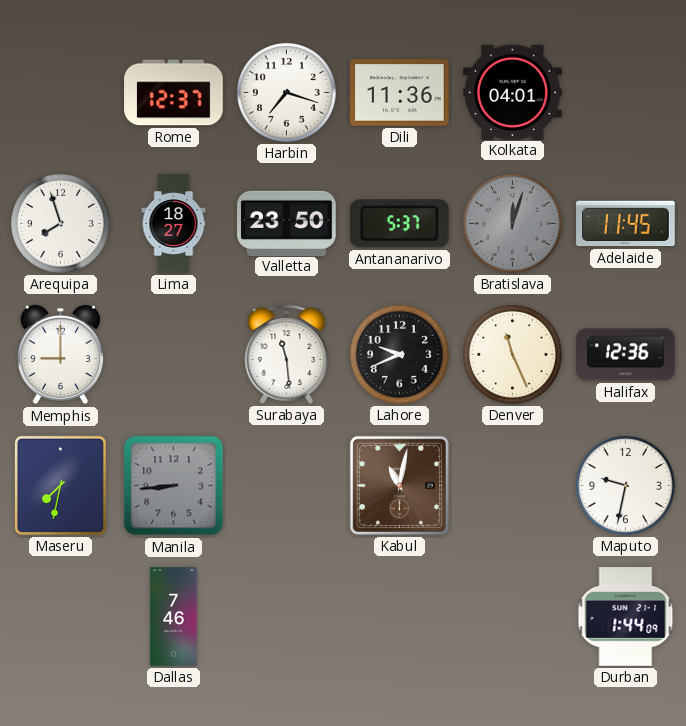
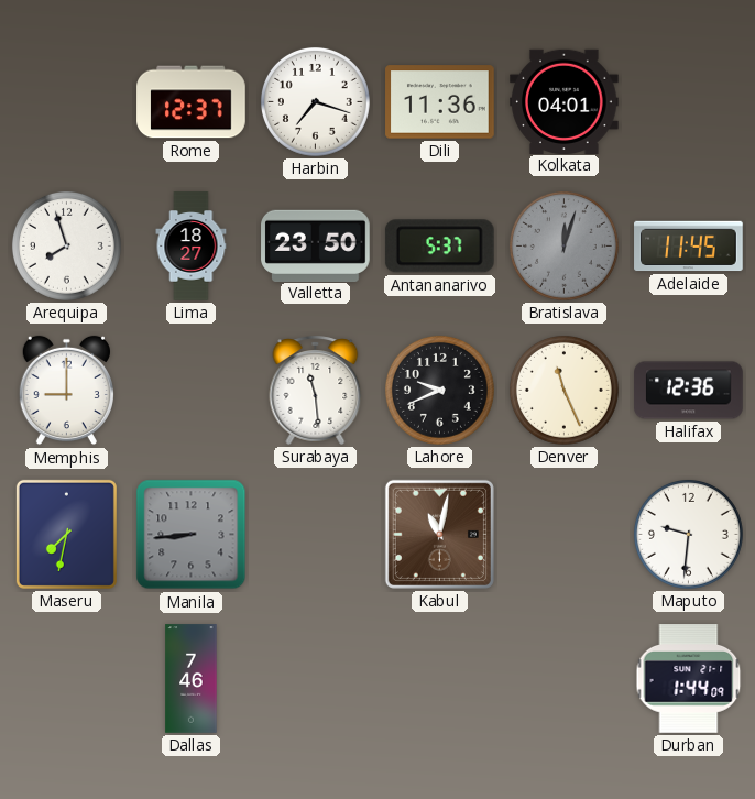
Maputo: 9:32 -> 9:31 (688, 534)
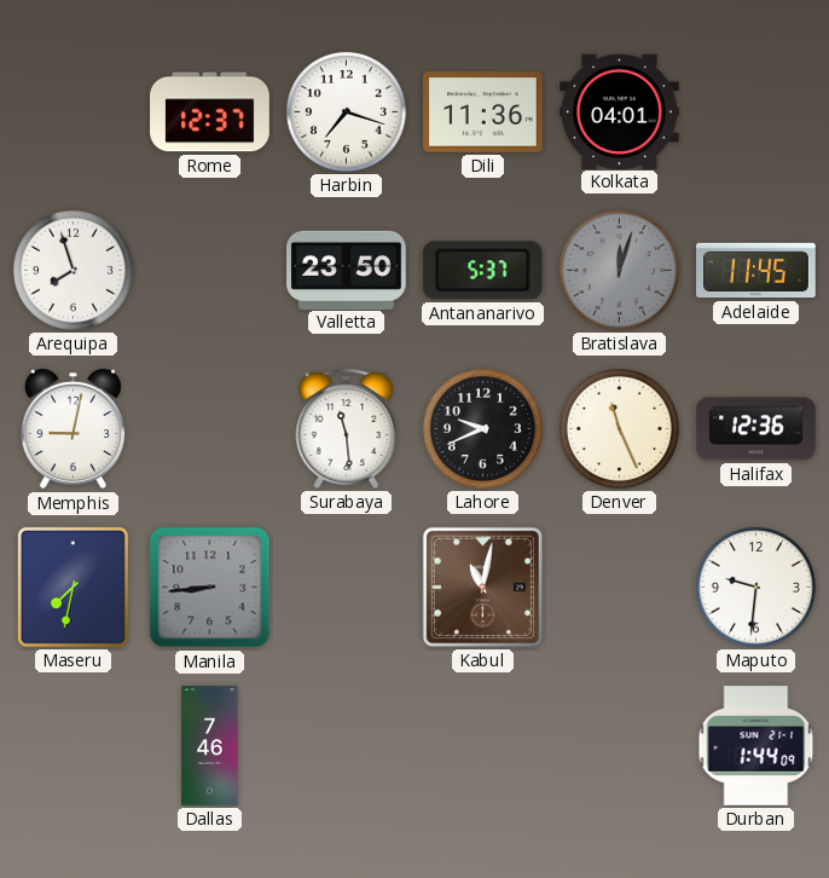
Lima: 18:27 -> none (192, 247)
Memphis: 9:00 -> 9:02 (73, 429)
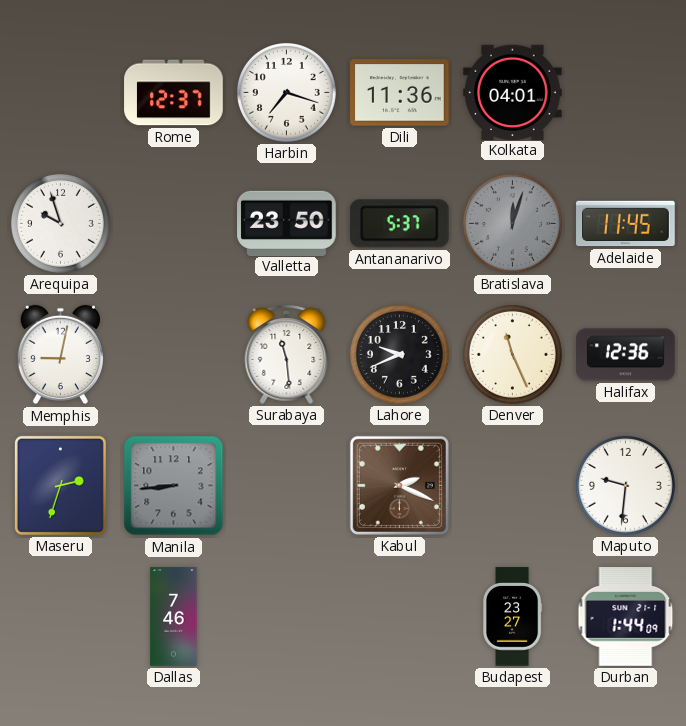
Arequipa: 7:57 -> 9:57 (60, 223)
Maseru: 7:32 -> 2:33 (60, 485)
Kabul: 11:02 -> 2:19 (399, 485)
Budapest: none -> 23:27 (513, 617)
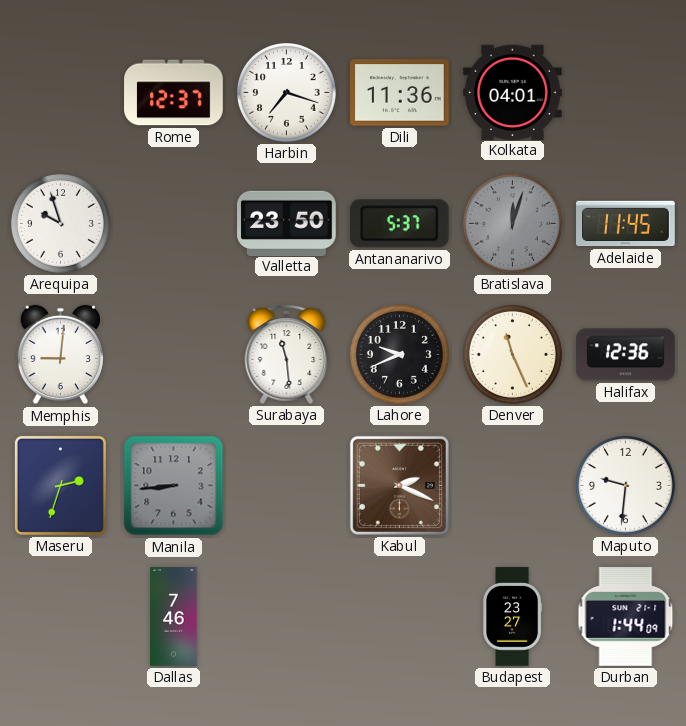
Memphis: 9:02 -> 9:01 (60, 355)
